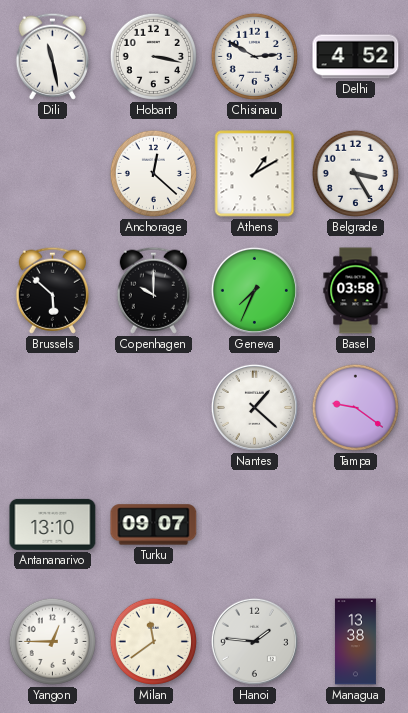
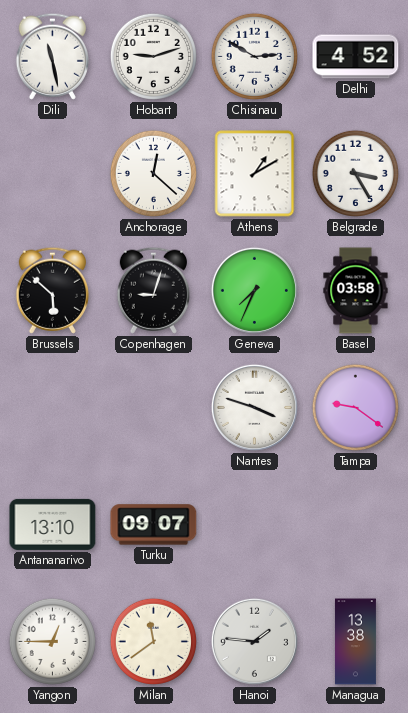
Hobart: 3:17 -> 9:12 (153, 56)
Copenhagen: 10:00 -> 9:03 (153, 290)
Nantes: 1:22 -> 3:48 (254, 407)
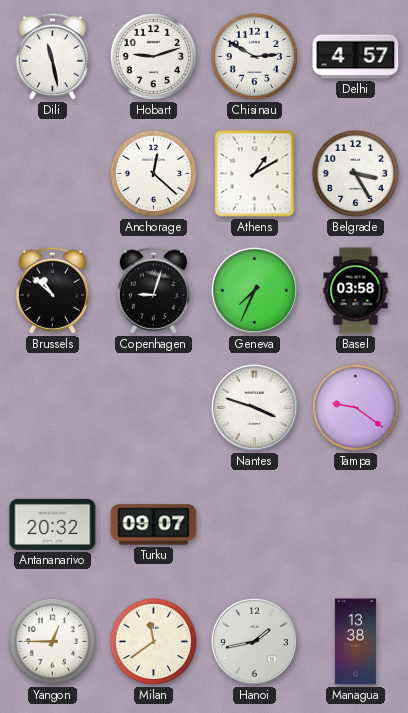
Delhi: 4:52 -> 4:57 (356, 57)
Brussels: 5:52 -> 10:52 (52, 290)
Antananarivo: 13:10 -> 20:32 (53, 524)
Hanoi: 1:46 -> 1:43 (254, 641)
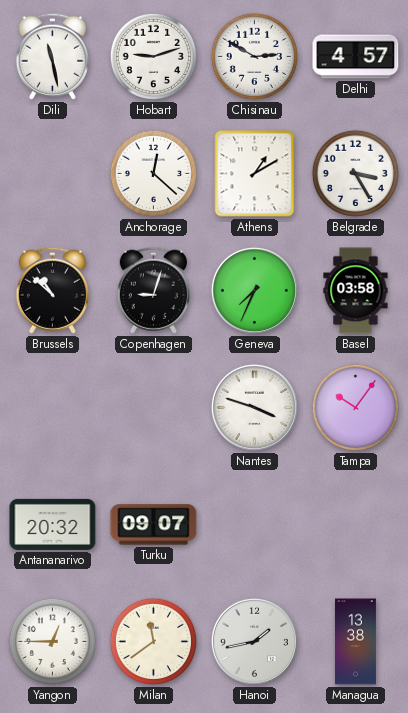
Tampa: 9:21 -> 10:06 (355, 407)
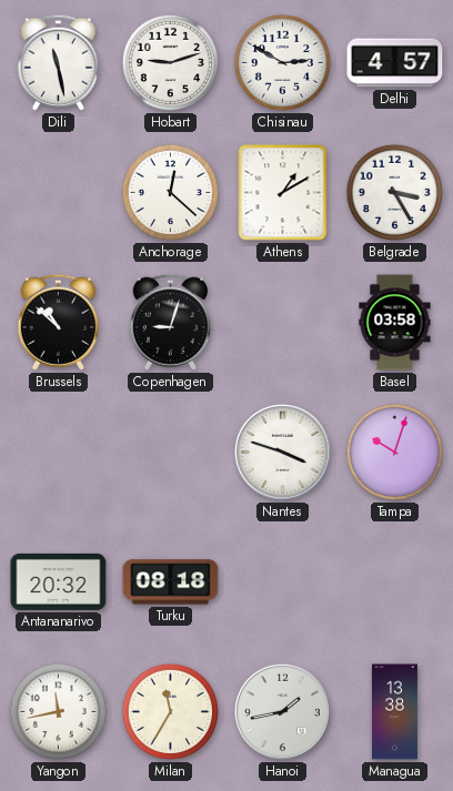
Geneva: 7:34 -> none (254, 290)
Tampa: 10:06 -> 10:03 (394, 452)
Turku: 09:07 -> 08:18 (171, 582)
Yangon: 12:45 -> 11:43 (58, 711)
Milan: 11:39 -> 11:35 (170, 711)
